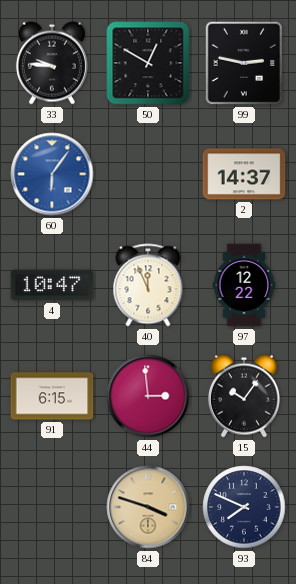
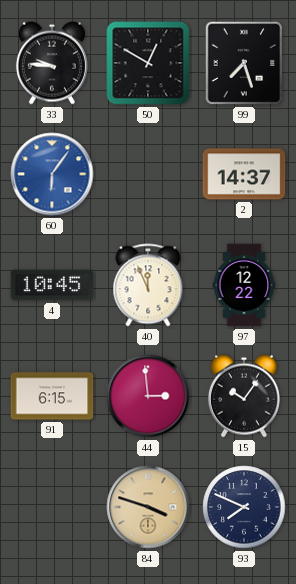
99: 2:47 -> 7:27 (244, 63)
4: 10:47 -> 10:45 (52, 285)
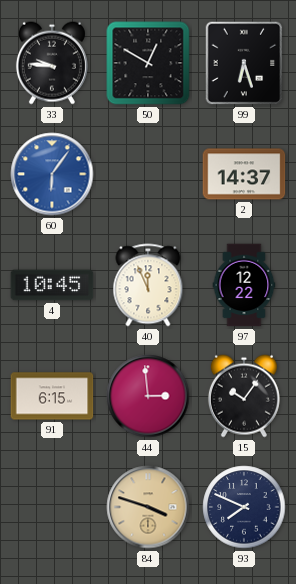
99: 7:27 -> 6:27 (244, 63)
